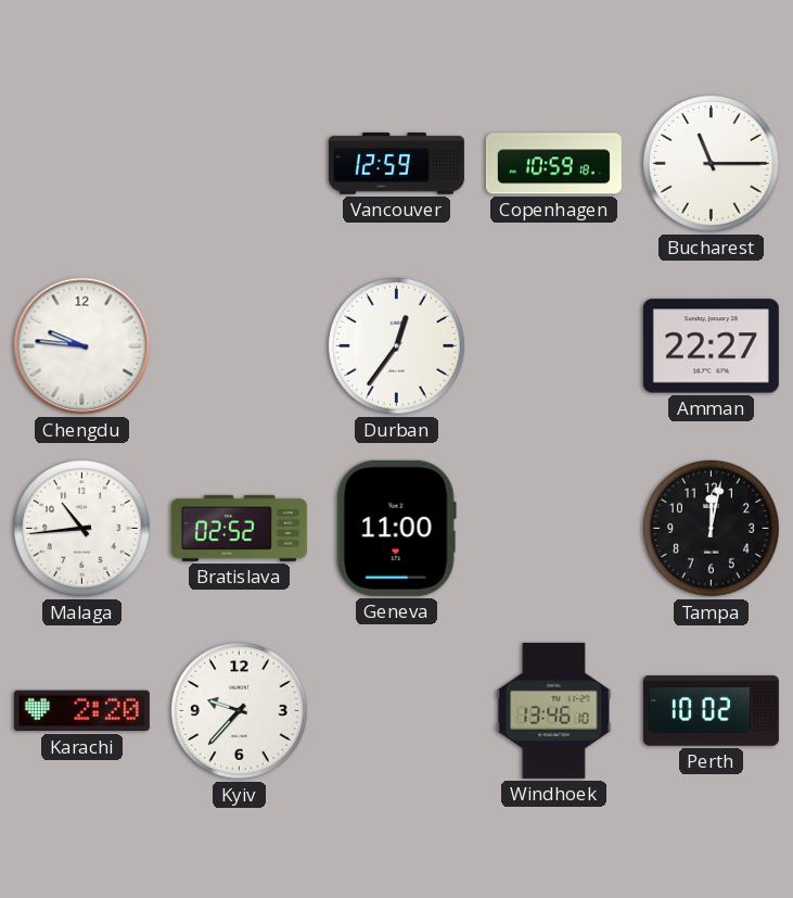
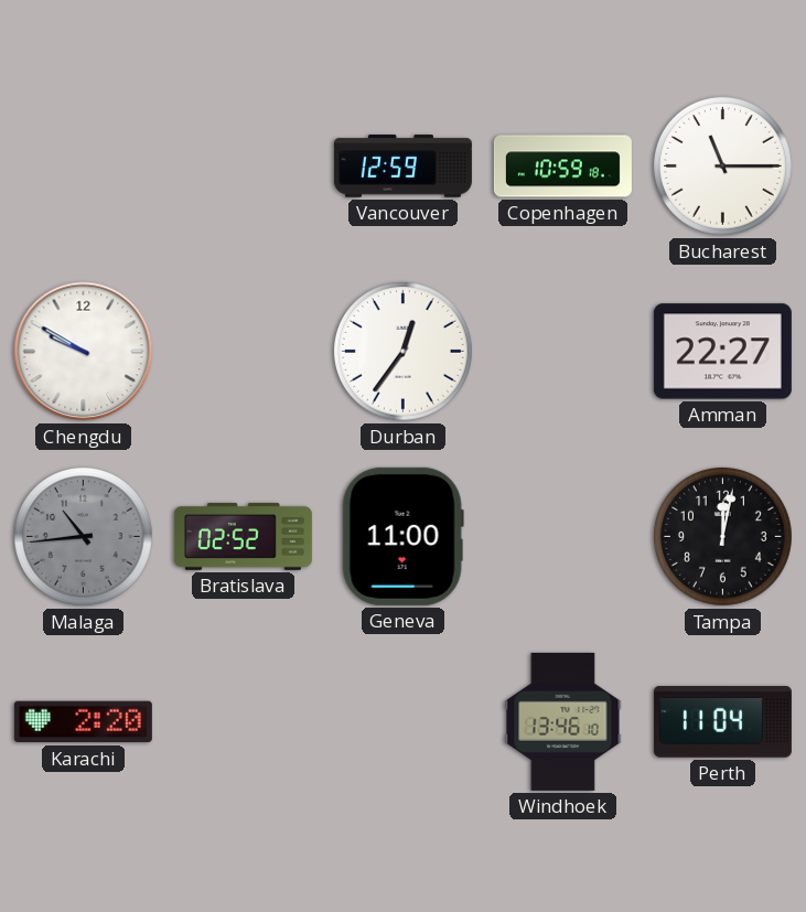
Chengdu: 9:46 -> 9:50 (84, 352)
Malaga dial: white -> grey (84, 537)
Kyiv: 9:37 -> none (240, 711)
Perth: 10:02 -> 11:04 (722, 722)
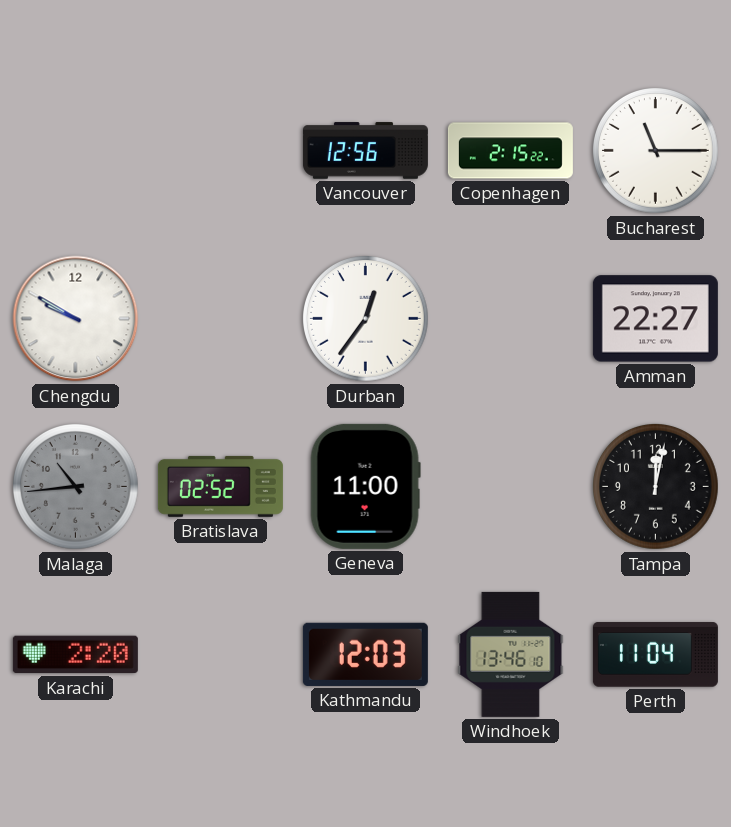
Vancouver: 12:59 -> 12:56 (365, 151)
Copenhagen: 10:59 -> 2:15 (510, 151)
Kathmandu: none -> 12:03 (365, 654)
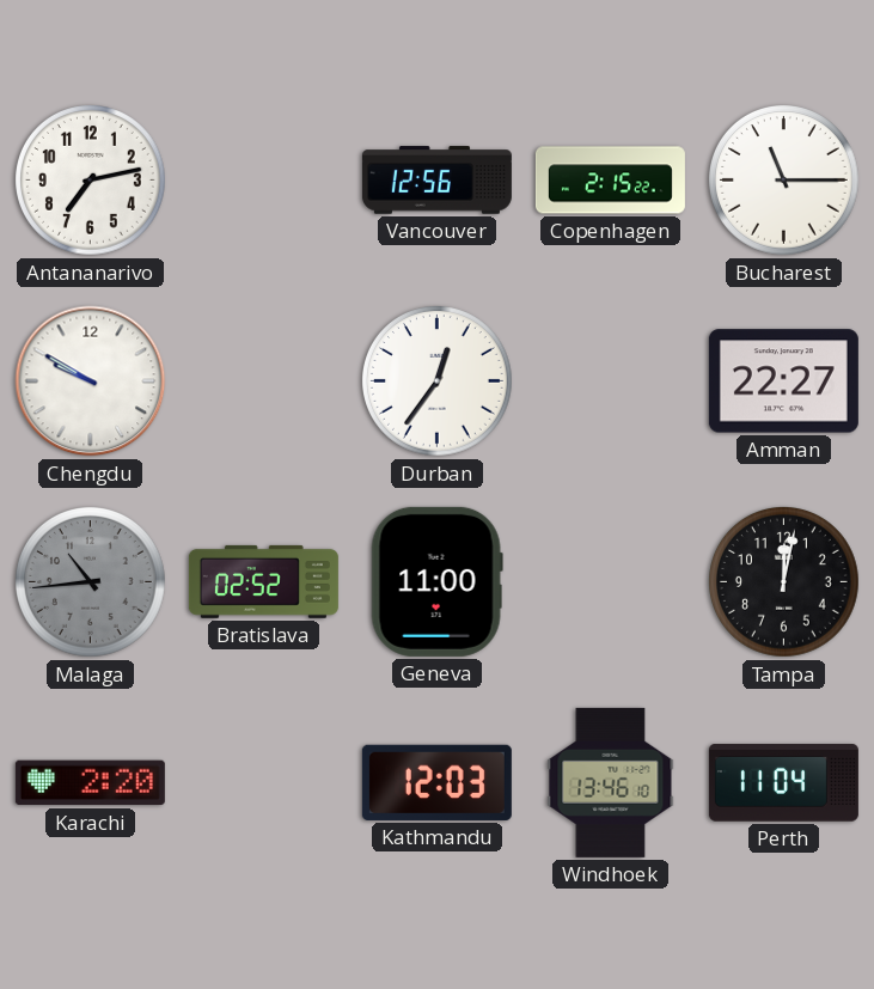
Antananarivo: none -> 7:13 (91, 181)
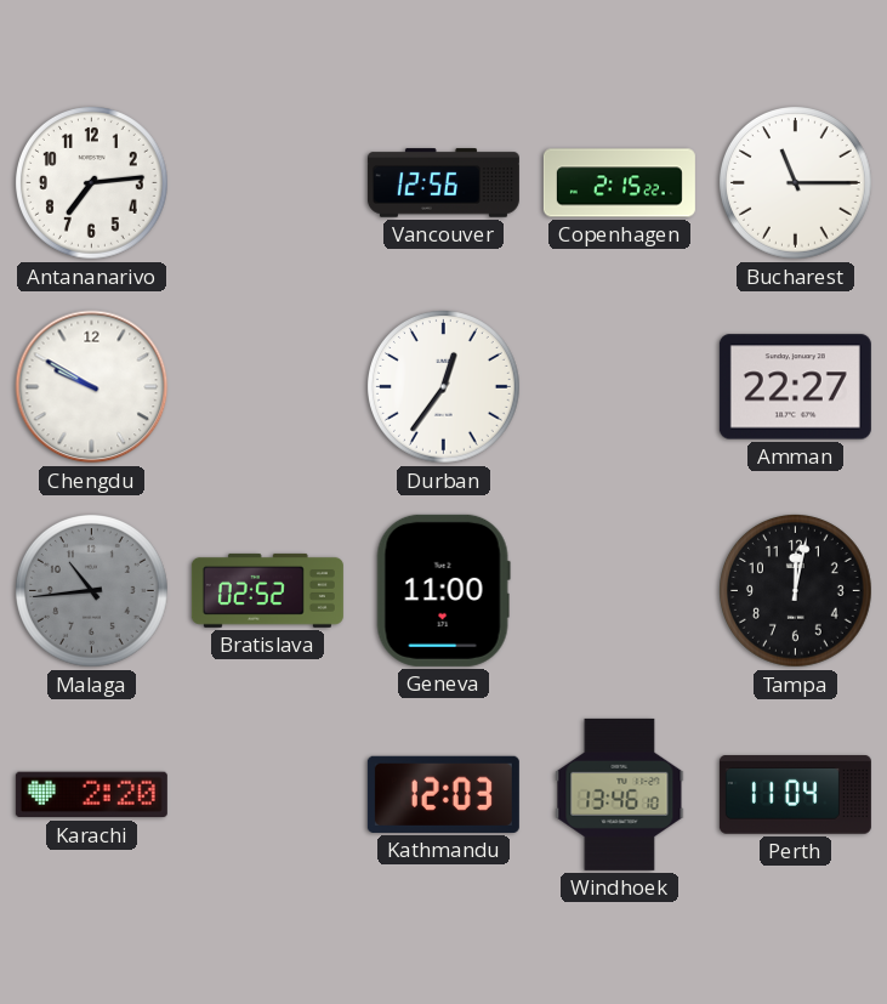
Antananarivo: 7:13 -> 7:14 (92, 183)
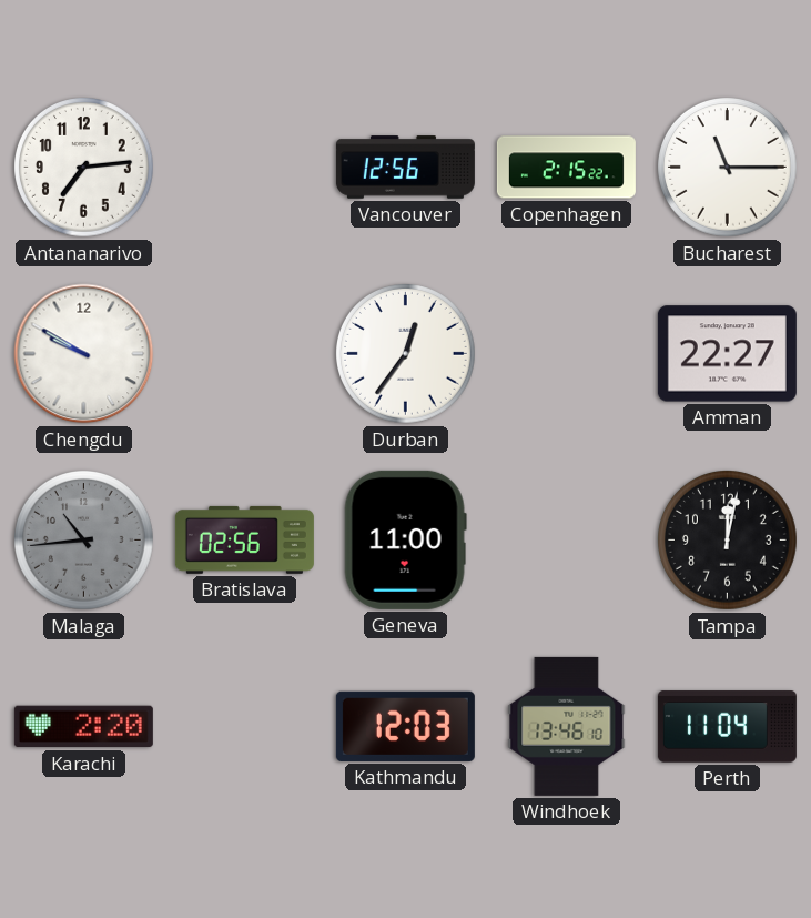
Bratislava: 02:52 -> 02:56 (244, 539)
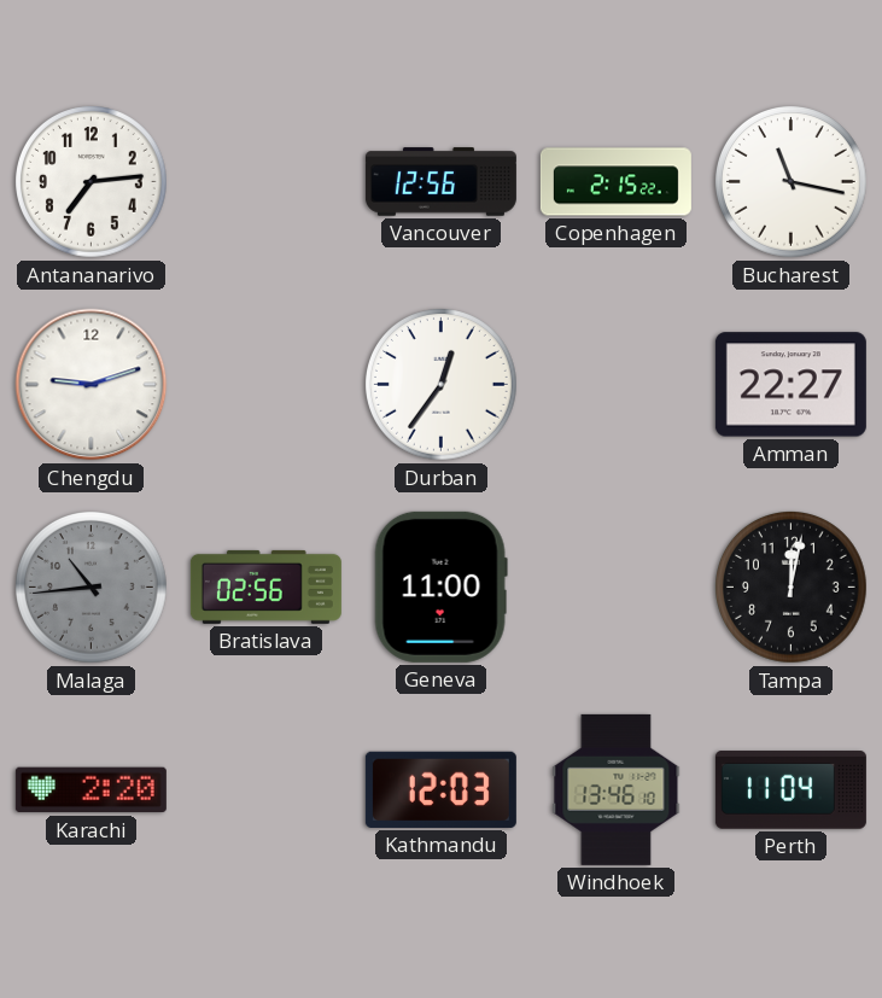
Bucharest: 11:15 -> 11:17 (792, 182)
Chengdu: 9:50 -> 9:12 (92, 385)
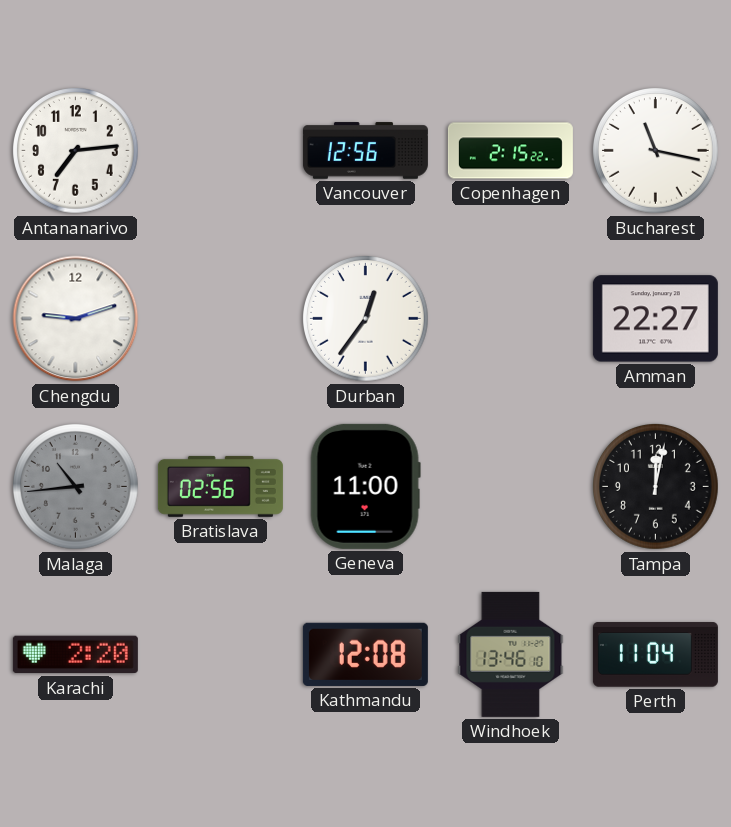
Kathmandu: 12:03 -> 12:08 (365, 654)
